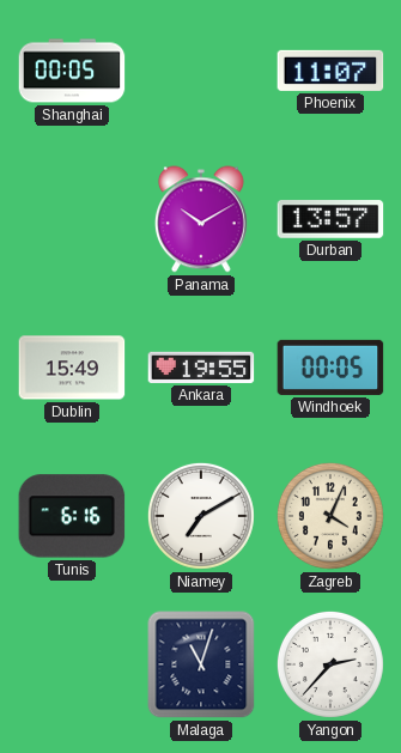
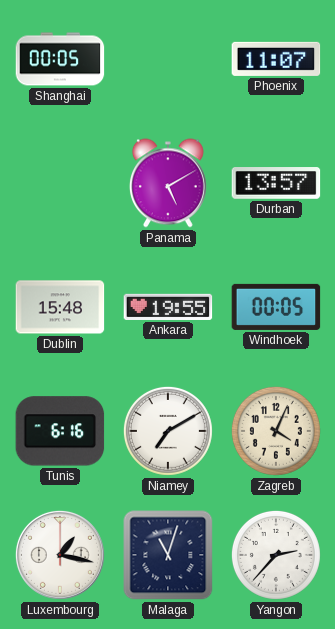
Panama: 10:10 -> 5:10 (168, 183)
Dublin: 15:49 -> 15:48 (60, 307)
Luxembourg: none -> 1:17 (60, 555)
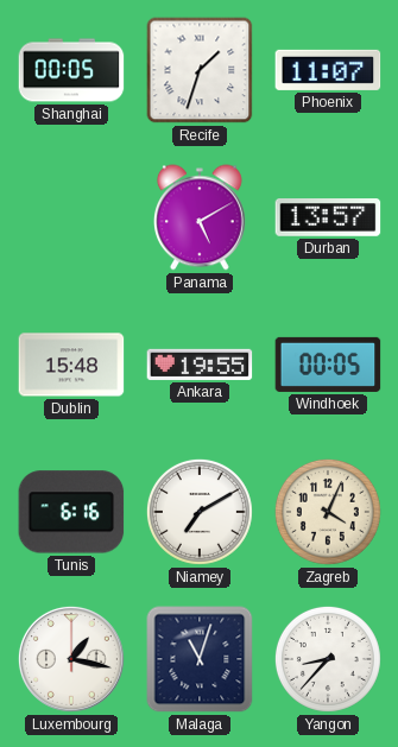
Recife: none -> 1:33 (200, 70)
Yangon: 2:37 -> 8:37 (328, 659)
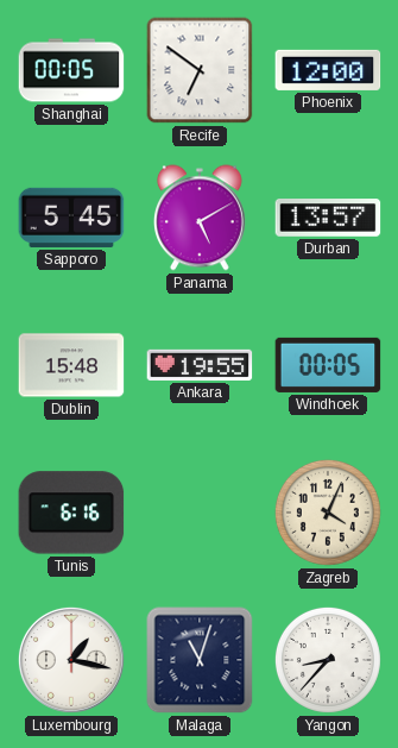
Recife: 1:33 -> 6:51 (200, 70)
Phoenix: 11:07 -> 12:00 (328, 70)
Sapporo: none -> 5:45 (71, 218)
Niamey: 7:10 -> none (200, 512)
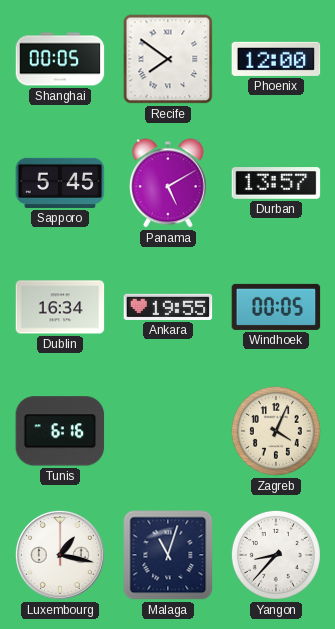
Recife: 6:51 -> 7:51 (168, 59)
Dublin: 15:48 -> 16:34 (60, 307)
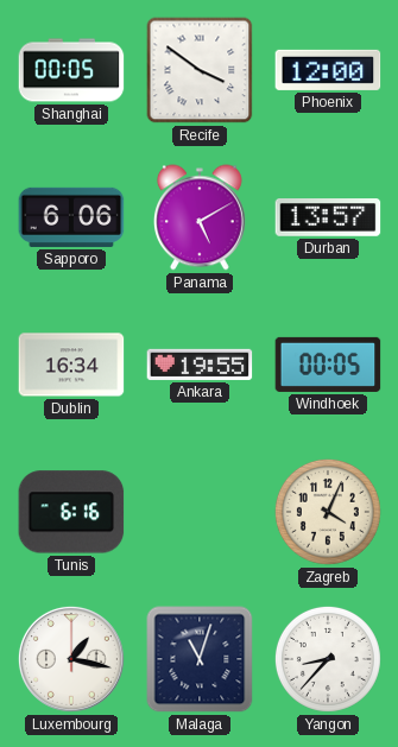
Recife: 7:51 -> 3:51 (200, 70)
Sapporo: 5:45 -> 6:06 (71, 217)
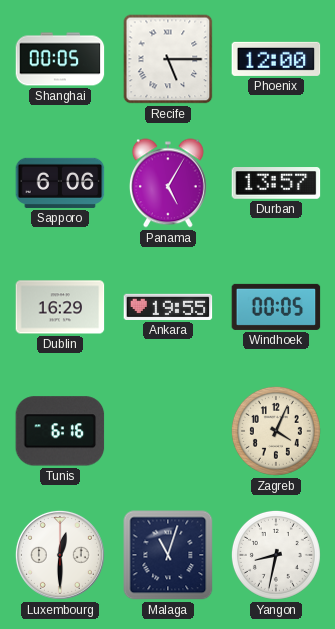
Recife: 3:51 -> 5:15 (168, 59)
Panama: 5:10 -> 5:05 (168, 183)
Dublin: 16:34 -> 16:29 (60, 307)
Luxembourg: 1:17 -> 12:30 (60, 555)
Yangon: 8:37 -> 8:32 (276, 555)
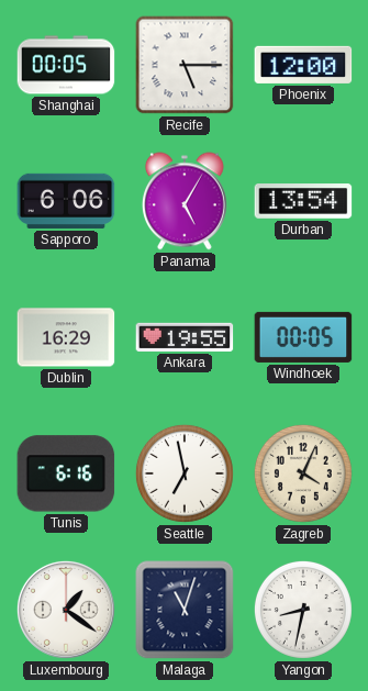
Durban: 13:57 -> 13:54 (303, 201)
Seattle: none -> 6:58 (185, 473)
Luxembourg: 12:30 -> 1:21 (66, 610)
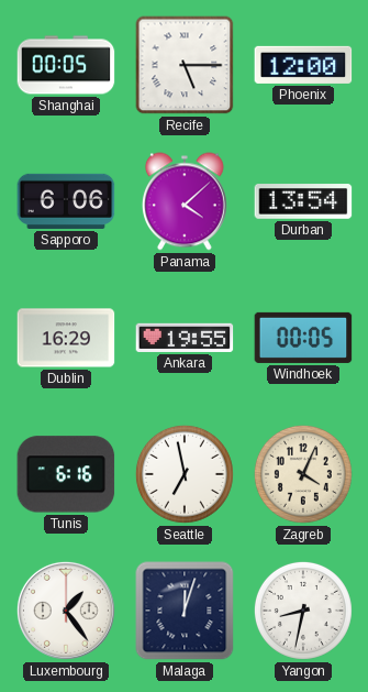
Panama: 5:05 -> 4:08 (185, 201)
Luxembourg: 1:21 -> 1:24 (66, 611)
Malaga: 11:03 -> 12:03 (185, 611)
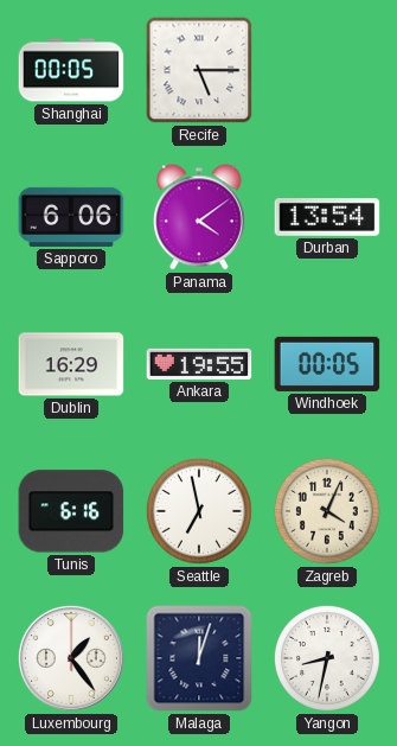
Phoenix: 12:00 -> none (303, 65)
Panama: 4:08 -> 4:09 (199, 217)
